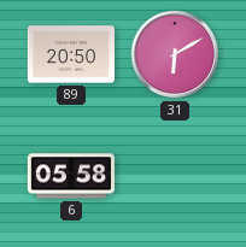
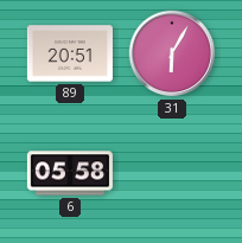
89: 20:50 -> 20:51 (70, 53)
31: 6:10 -> 6:05 (172, 53)
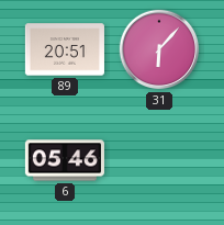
31: 6:05 -> 6:07 (159, 49)
6: 05:58 -> 05:46 (65, 160)
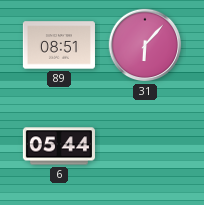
89: 20:51 -> 08:51 (59, 45)
6: 05:46 -> 05:44 (59, 146)
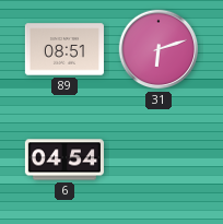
31: 6:07 -> 6:12 (159, 49)
6: 05:44 -> 04:54 (64, 160)
